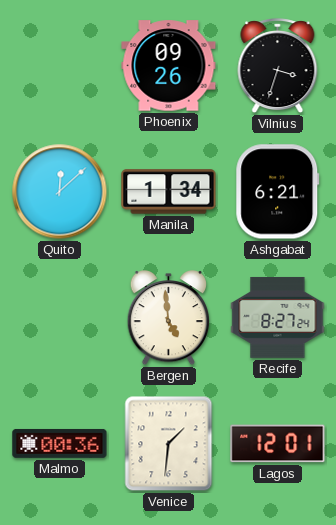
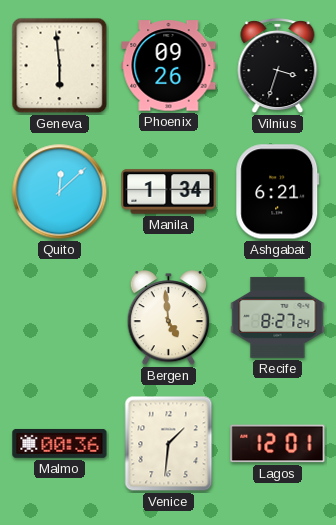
Geneva: none -> 5:59 (60, 66)
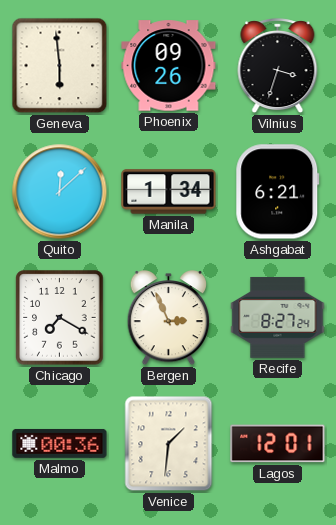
Chicago: none -> 7:20 (60, 318)
Bergen: 4:59 -> 2:56 (169, 319)
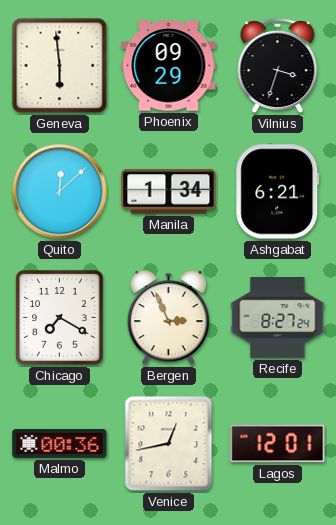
Phoenix: 09:26 -> 09:29 (169, 66)
Venice: 1:31 -> 12:43 (169, 444)
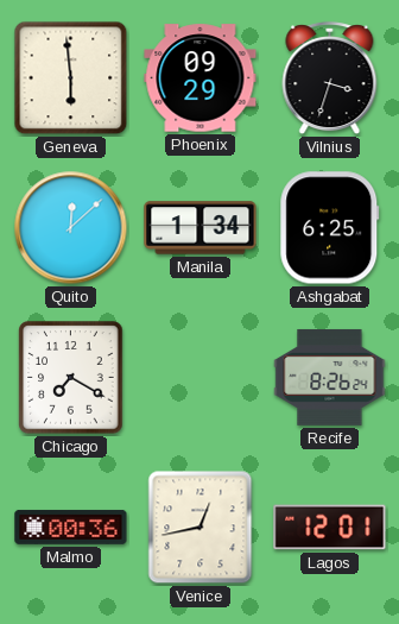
Ashgabat: 6:21 -> 6:25 (330, 228)
Bergen: 2:56 -> none (169, 319)
Recife: 8:27 -> 8:26 (330, 377)
